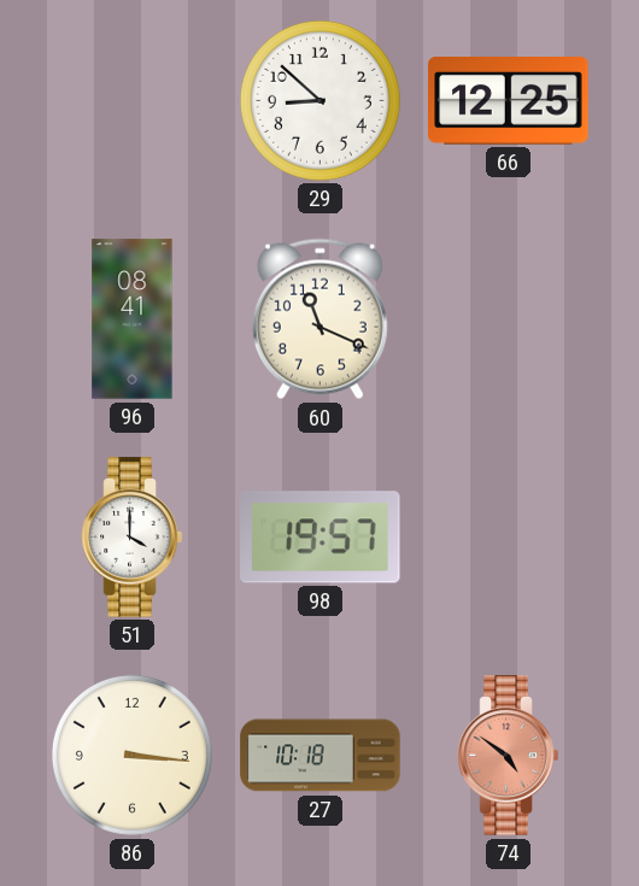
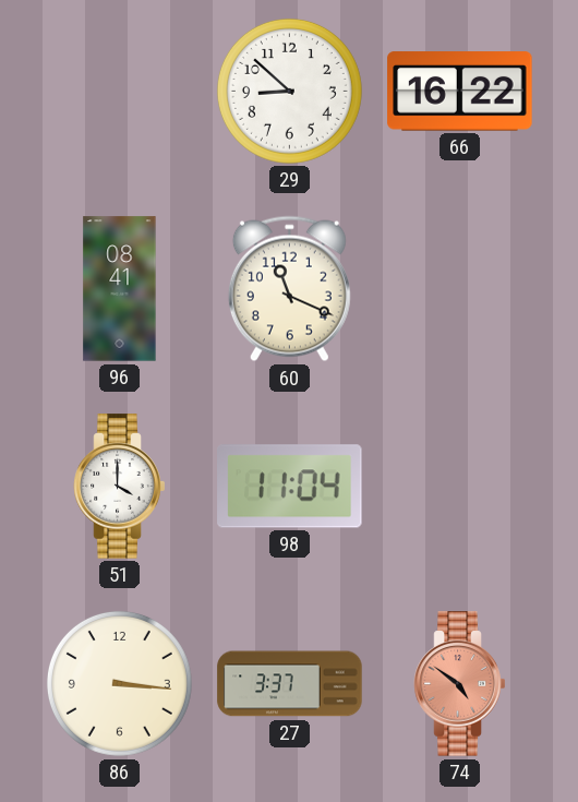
66: 12:25 -> 16:22 (460, 92)
98: 19:57 -> 11:04 (290, 487)
27: 10:18 -> 3:37 (290, 684)
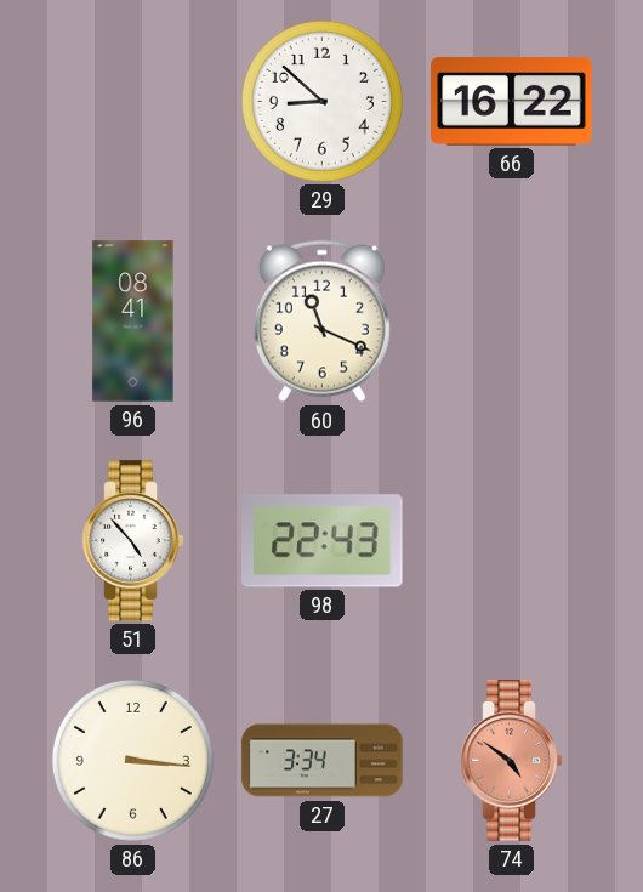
51: 4:00 -> 4:53 (133, 541)
98: 11:04 -> 22:43 (323, 541)
27: 3:37 -> 3:34 (323, 761)
